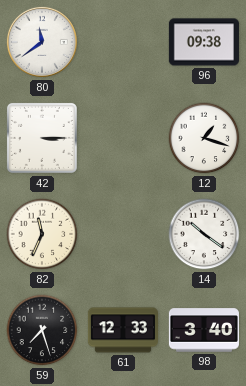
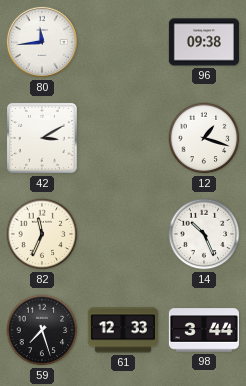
80: 11:39 -> 11:44 (42, 42)
42: 3:15 -> 3:10 (42, 138)
14: 10:21 -> 10:26 (204, 234)
98: 3:40 -> 3:44 (204, 330)
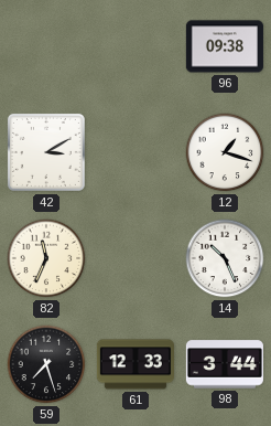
80: 11:44 -> none (42, 42)
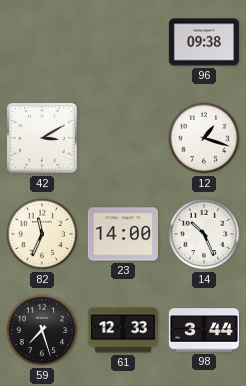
23: none -> 14:00 (123, 234)
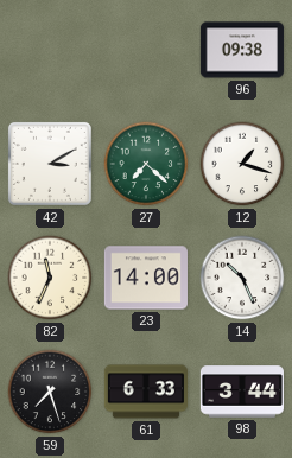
27: none -> 7:22 (146, 164)
61: 12:33 -> 6:33 (146, 392)
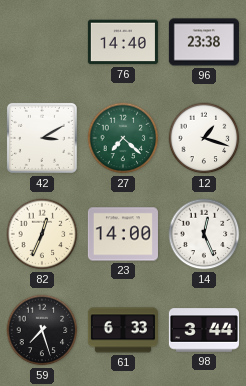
76: none -> 14:40 (123, 42)
96: 09:38 -> 23:38 (204, 42)
82: 11:34 -> 12:34 (42, 234)
14: 10:26 -> 12:26 (204, 234)
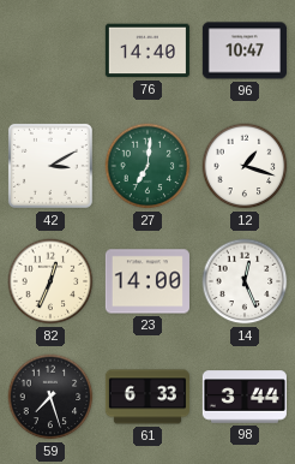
96: 23:38 -> 10:47 (245, 50)
27: 7:22 -> 7:01 (147, 166)
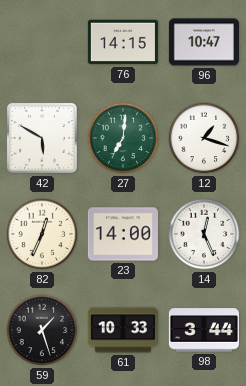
76: 14:40 -> 14:15 (123, 42)
42: 3:10 -> 5:50 (42, 138)
59: 7:27 -> 1:27 (42, 330)
61: 6:33 -> 10:33 (123, 330)
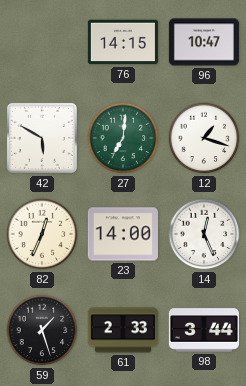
61: 10:33 -> 2:33 (123, 330)
